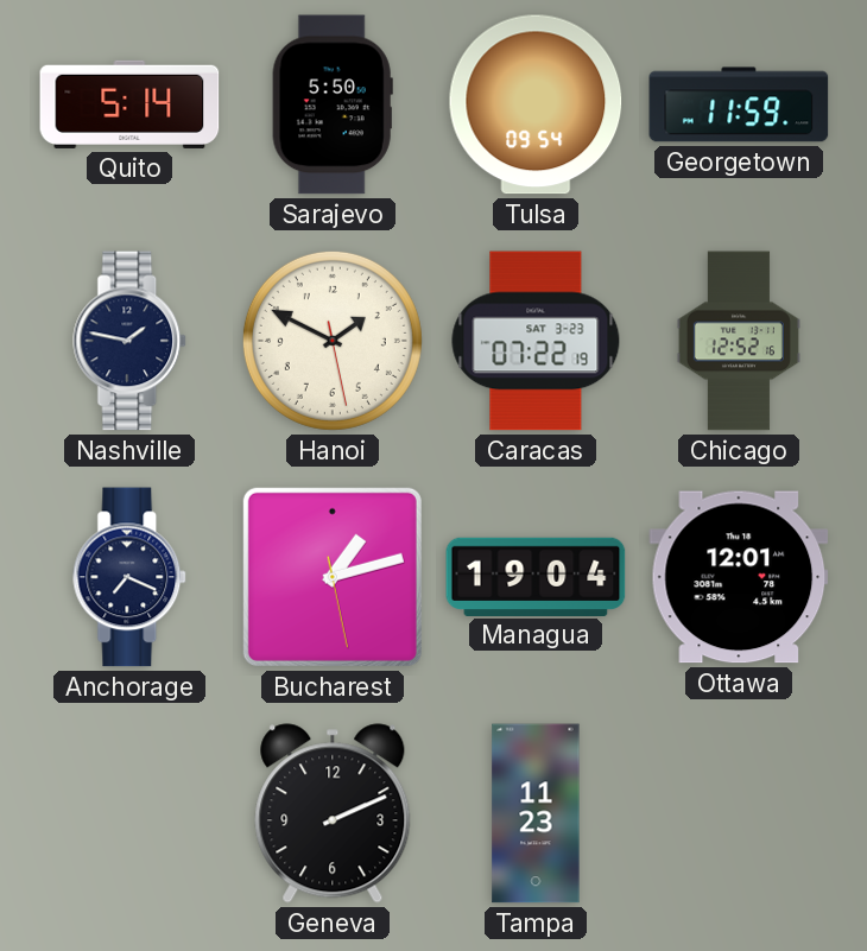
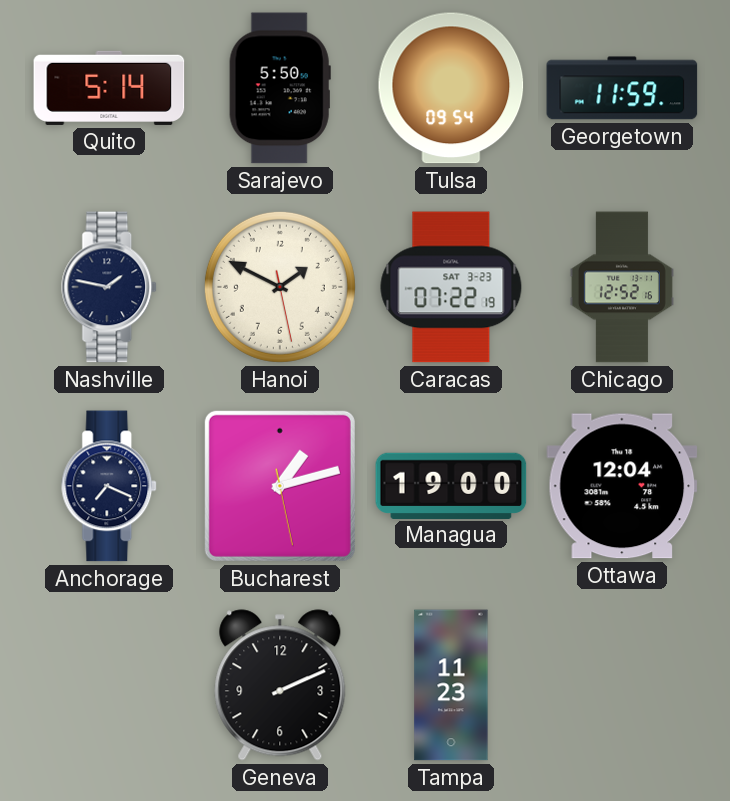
Managua: 19:04 -> 19:00 (451, 485)
Ottawa: 12:01 -> 12:04 (622, 486)
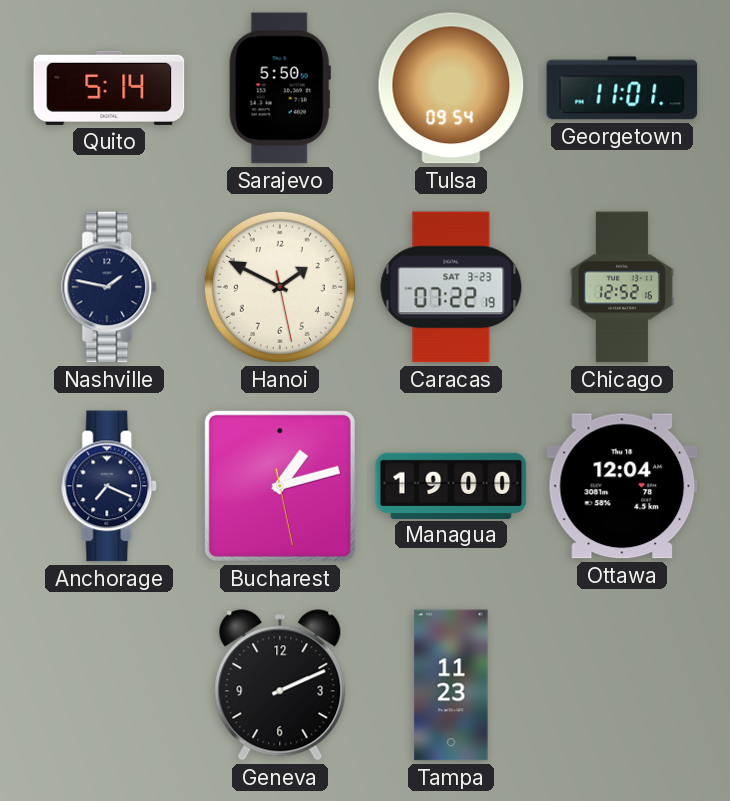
Georgetown: 11:59 -> 11:01 (622, 88)
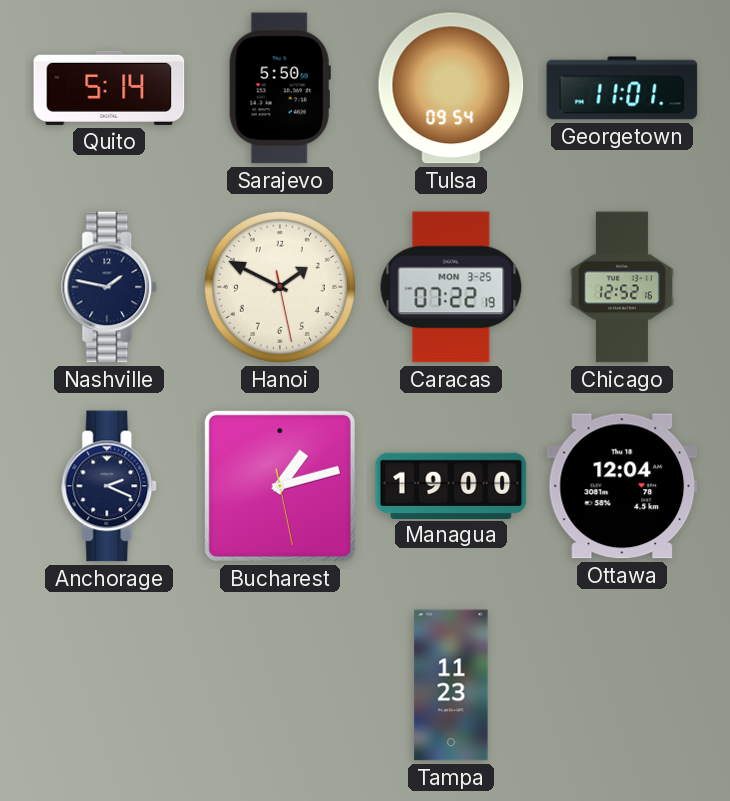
Caracas date: SAT 3-23 -> MON 3-25 (451, 287)
Anchorage: 7:19 -> 2:19 (110, 486)
Geneva: 2:11 -> none (280, 685)
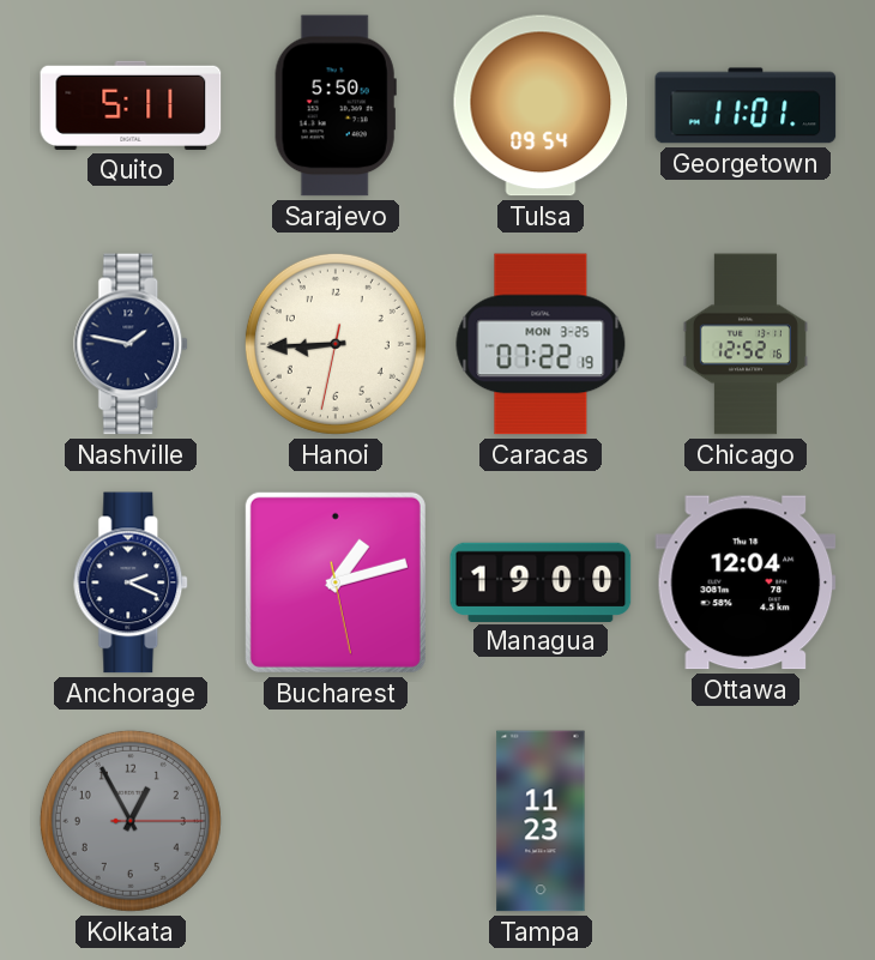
Quito: 5:14 -> 5:11 (131, 105)
Hanoi: 1:49 -> 8:44 (336, 344)
Kolkata: none -> 12:55 (131, 821)
